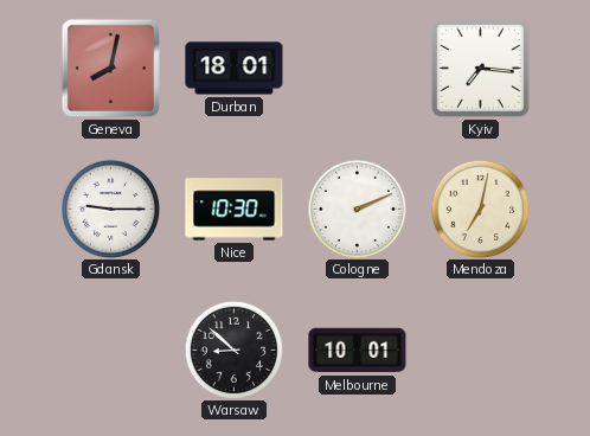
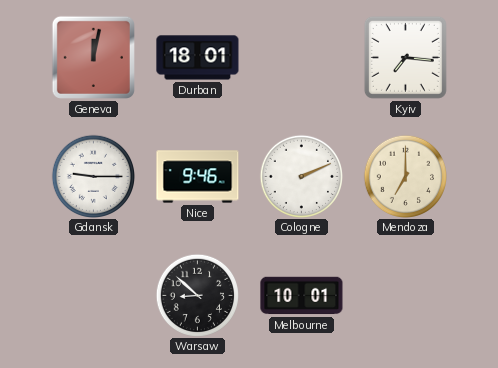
Geneva: 8:02 -> 12:02 (93, 57)
Nice: 10:30 -> 9:46 (198, 177)
Mendoza: 7:02 -> 7:00 (405, 176)
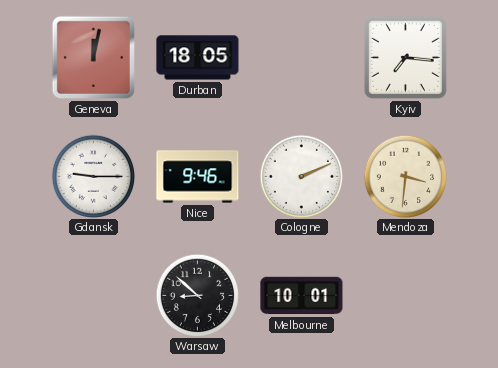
Durban: 18:01 -> 18:05 (198, 58)
Mendoza: 7:00 -> 3:31 (405, 176)
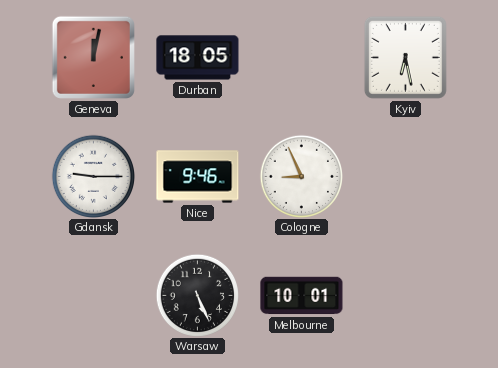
Kyiv: 7:16 -> 6:28 (405, 57)
Cologne: 2:11 -> 8:56 (301, 176)
Mendoza: 3:31 -> none (405, 176)
Warsaw: 8:52 -> 5:26 (197, 295)
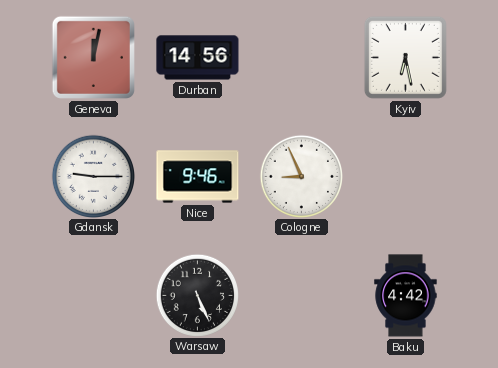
Durban: 18:05 -> 14:56 (198, 58)
Melbourne: 10:01 -> none (302, 296)
Baku: none -> 4:42 (406, 296)
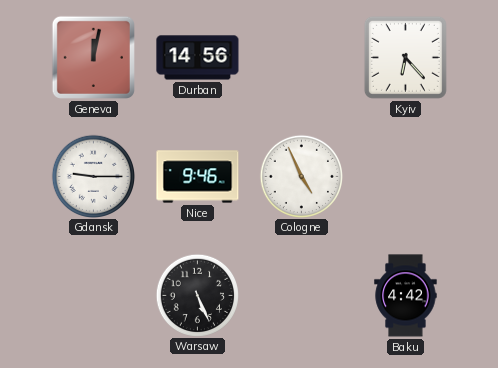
Kyiv: 6:28 -> 6:23 (405, 57)
Cologne: 8:56 -> 4:56 (301, 176)
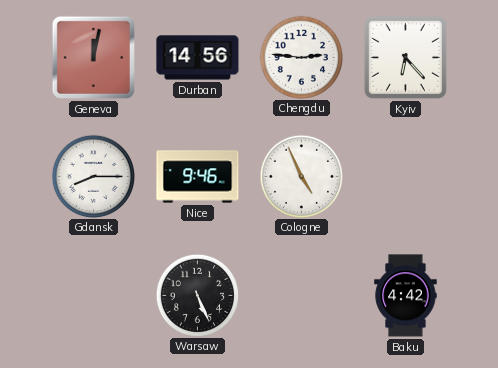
Chengdu: none -> 2:46 (301, 57)
Gdansk: 9:15 -> 8:15 (93, 176)
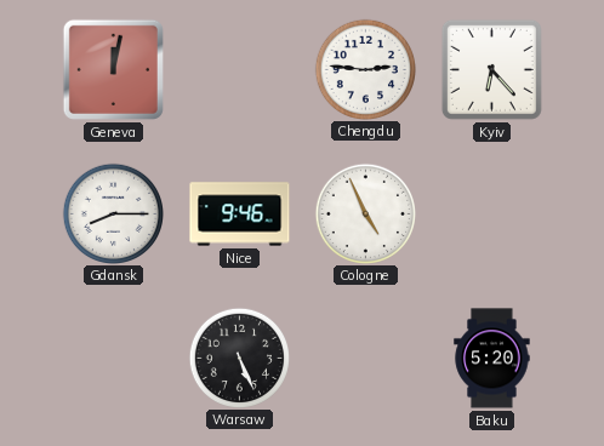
Durban: 14:56 -> none (198, 58)
Baku: 4:42 -> 5:20 (492, 359)
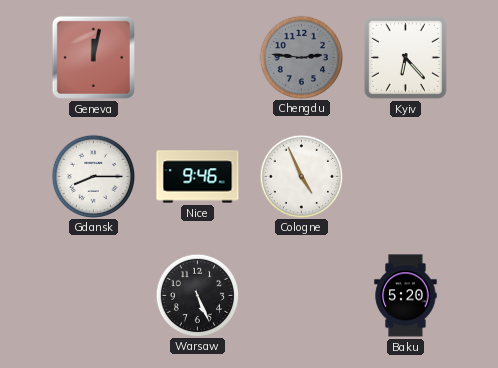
Chengdu dial: white -> grey (301, 57)
